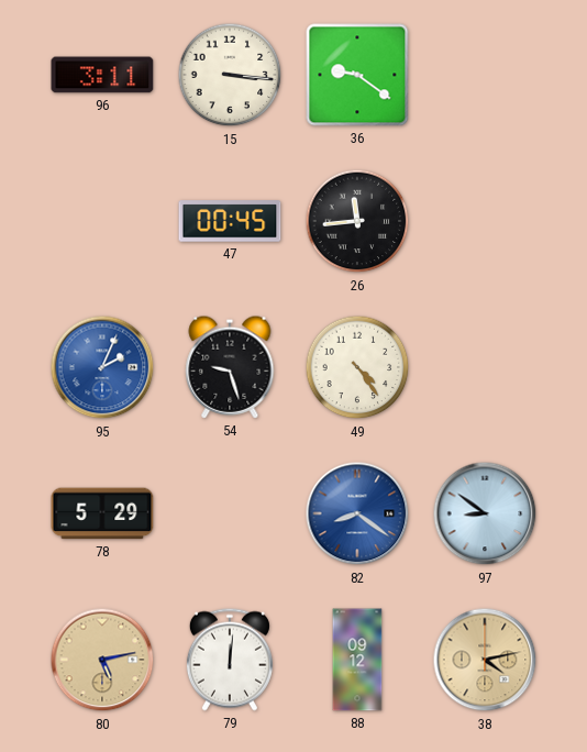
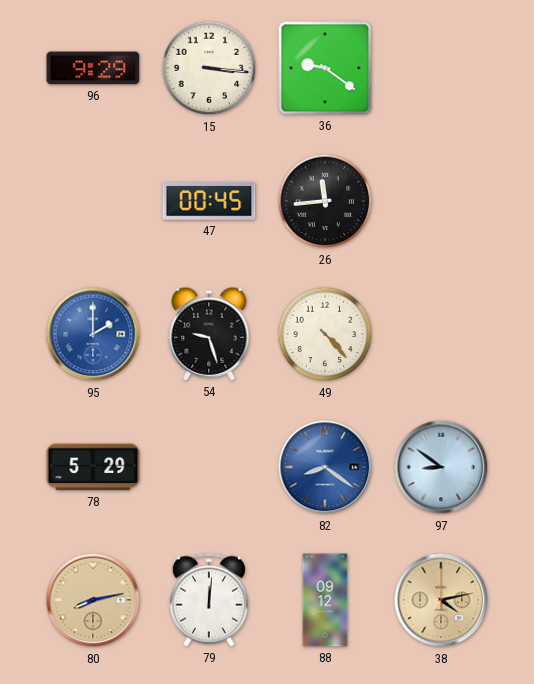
96: 3:11 -> 9:29 (93, 68)
95: 2:04 -> 2:00 (93, 334)
49: 4:24 -> 4:23 (325, 334)
80: 5:13 -> 8:13 (93, 600)
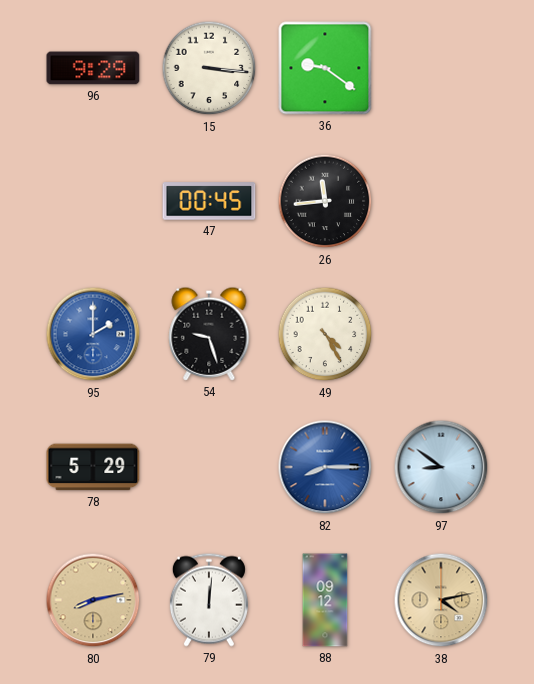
49: 4:23 -> 4:25 (325, 334)
82: 8:21 -> 8:15 (325, 467)
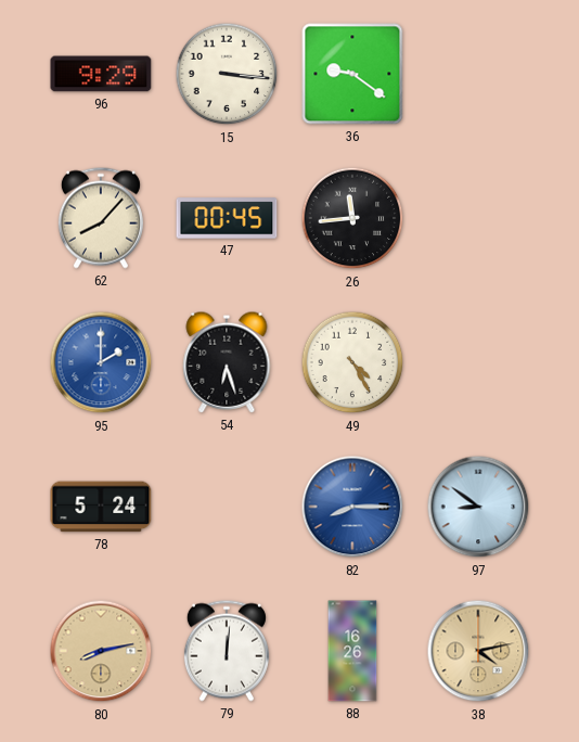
62: none -> 8:07 (101, 218)
54: 9:27 -> 6:27 (227, 362)
78: 5:29 -> 5:24 (101, 507)
88: 09:12 -> 16:26 (352, 651)
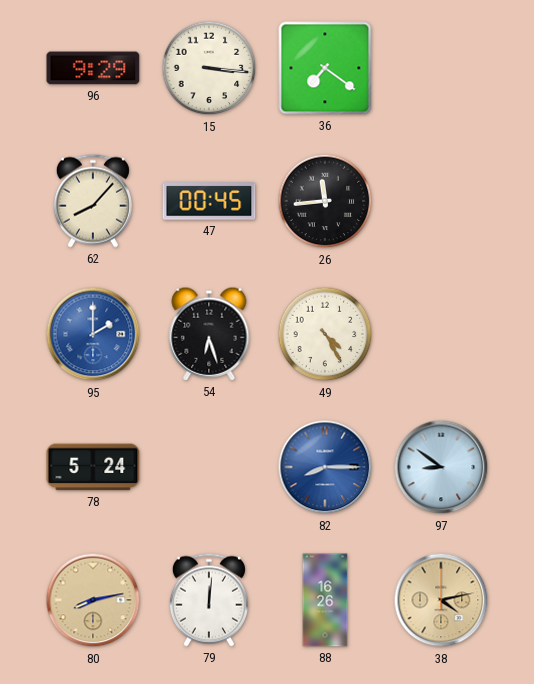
36: 9:21 -> 7:21 (325, 68)
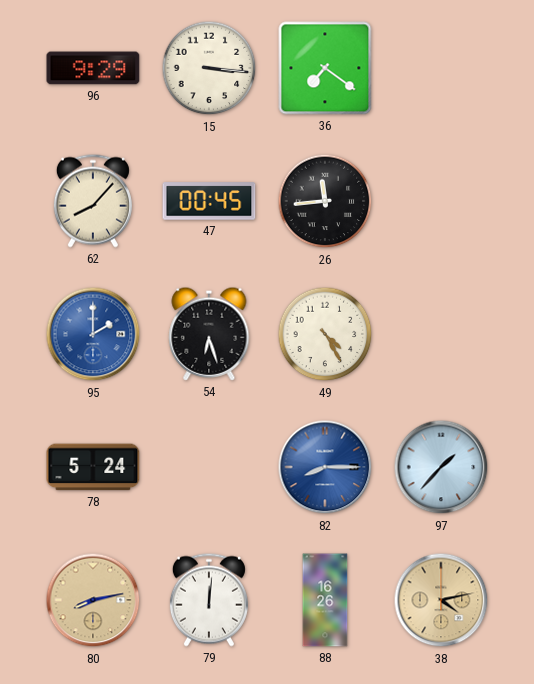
97: 8:51 -> 1:37 (441, 467)
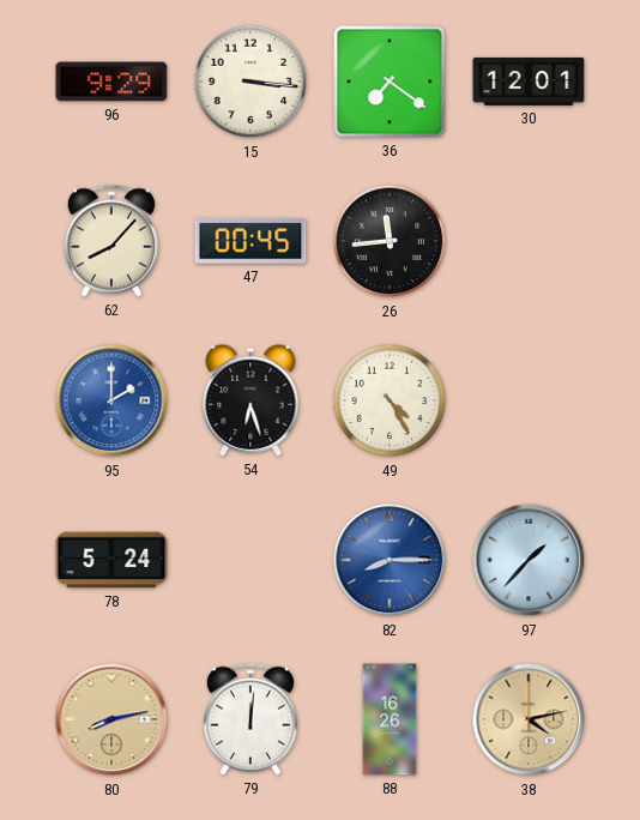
30: none -> 12:01 (529, 82)
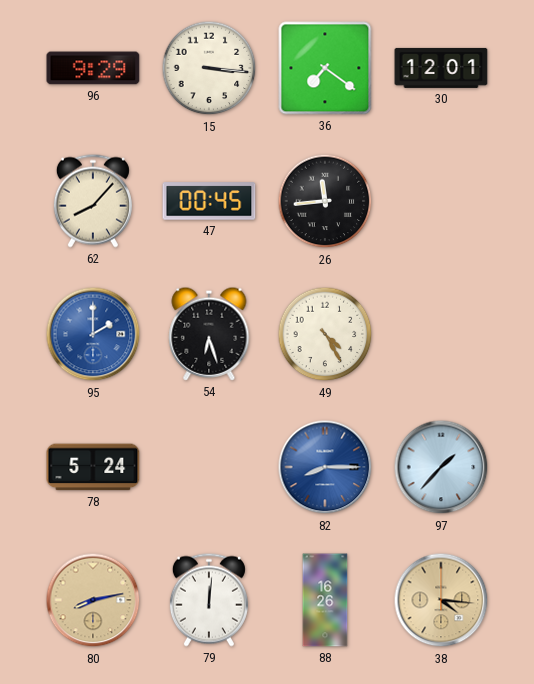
38: 4:13 -> 4:16 (441, 600)
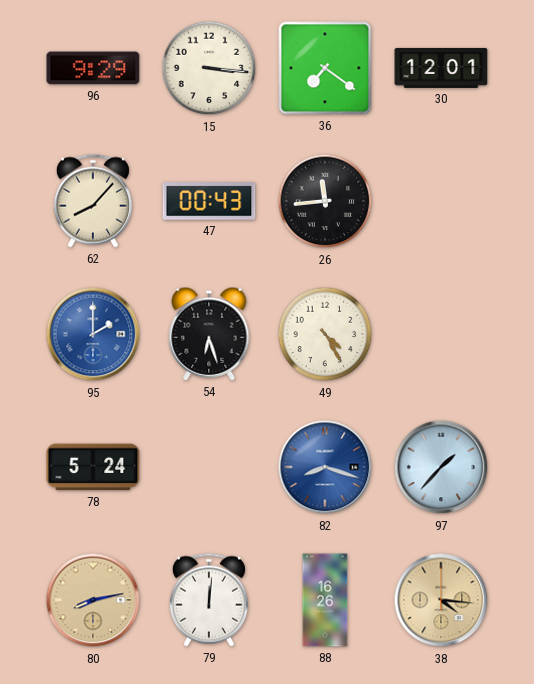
47: 00:45 -> 00:43 (209, 201)
82: 8:15 -> 8:18 (325, 467)
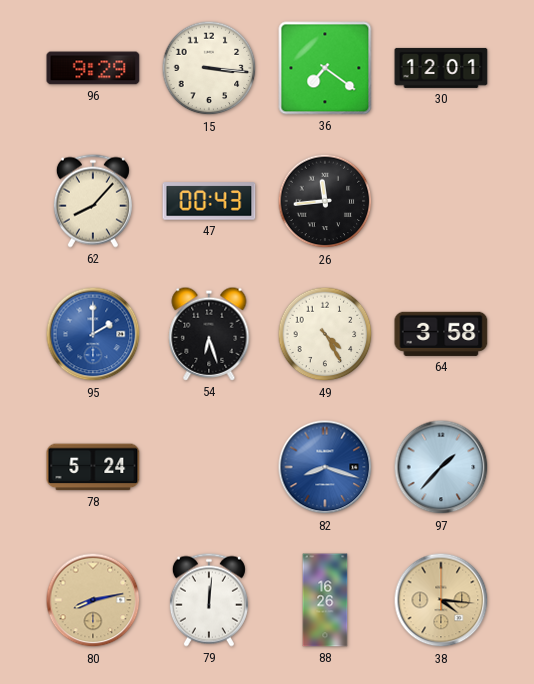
64: none -> 3:58 (441, 334)
